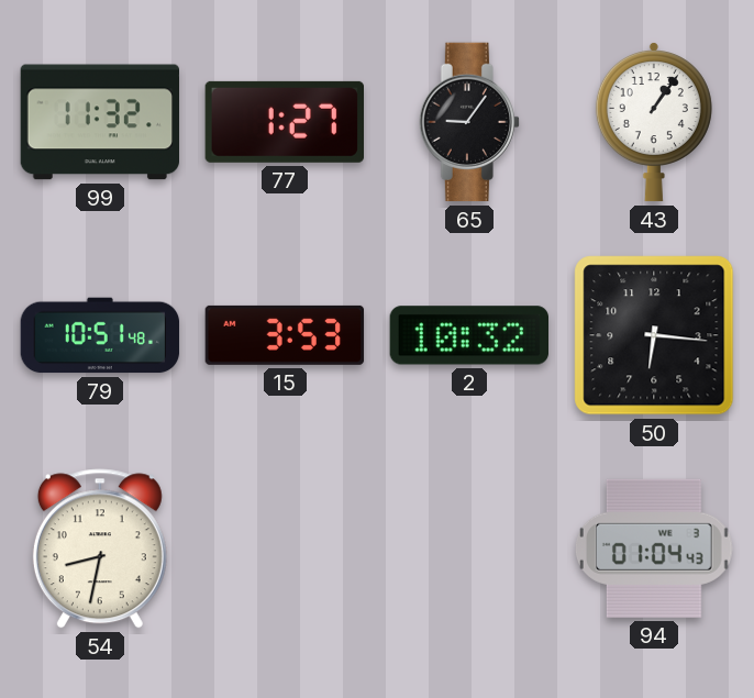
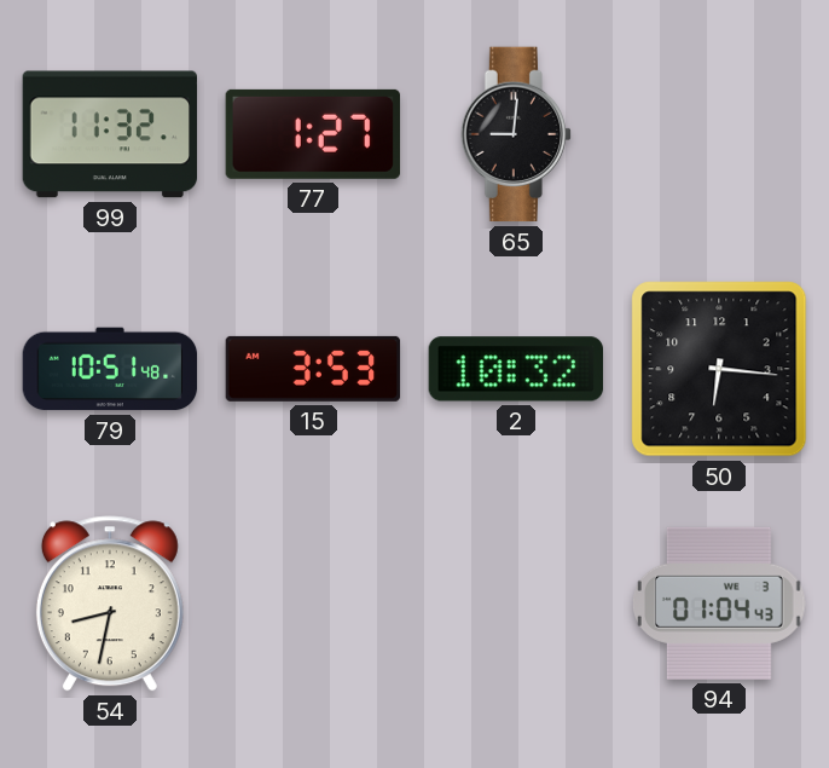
65: 9:06 -> 9:01 (515, 134)
43: 1:06 -> none (654, 122)
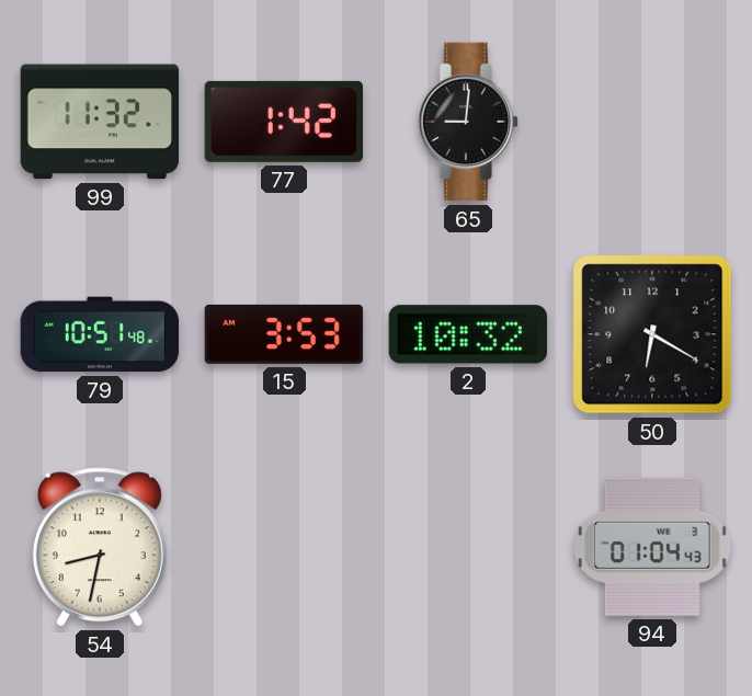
77: 1:27 -> 1:42 (283, 122)
50: 6:16 -> 6:20 (652, 334)
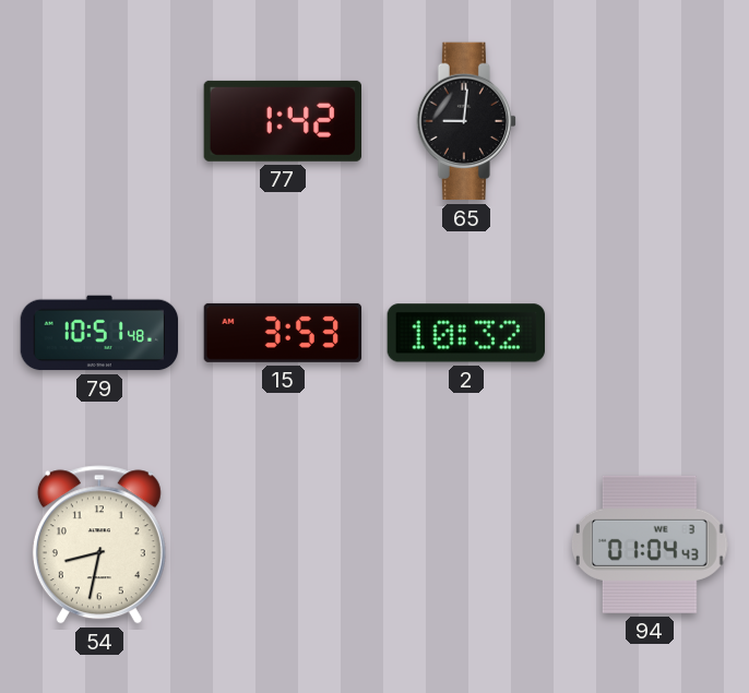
99: 11:32 -> none (99, 122)
50: 6:20 -> none (652, 334)
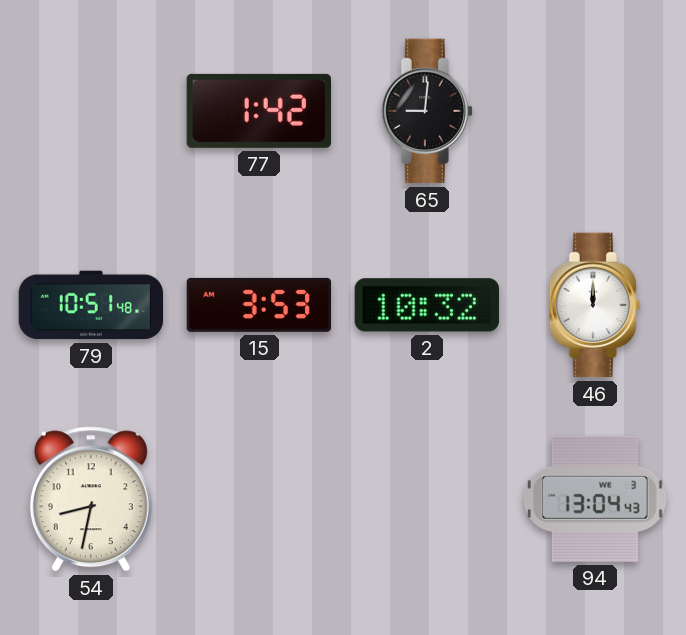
46: none -> 12:00 (594, 305)
94: 01:04 -> 13:04 (595, 499)
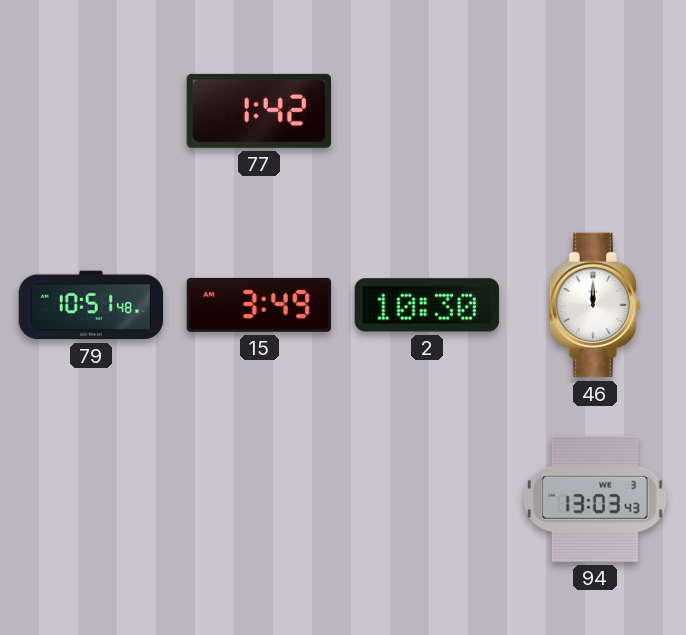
65: 9:01 -> none (426, 111)
15: 3:53 -> 3:49 (259, 305)
2: 10:32 -> 10:30 (426, 305)
54: 8:32 -> none (91, 499)
94: 13:04 -> 13:03 (595, 499)
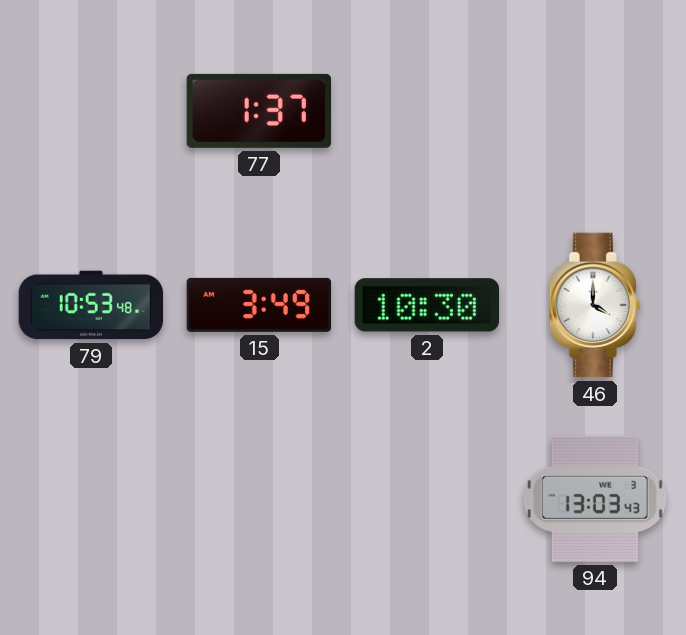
77: 1:42 -> 1:37 (258, 111)
79: 10:51 -> 10:53 (91, 305)
46: 12:00 -> 4:00 (594, 305)
